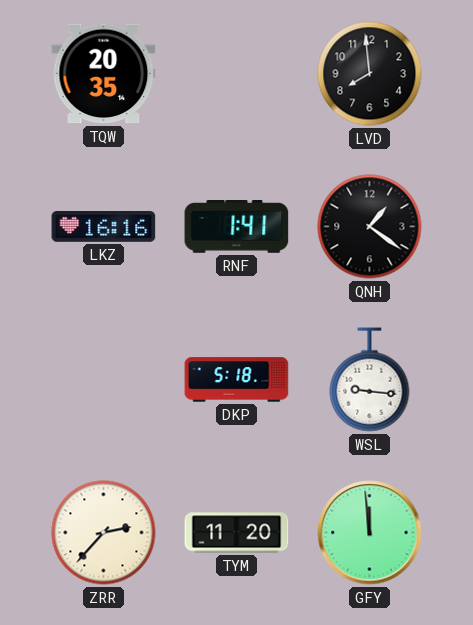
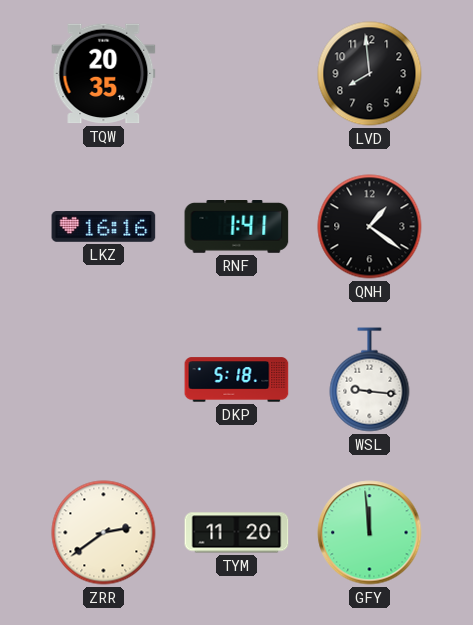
ZRR: 2:37 -> 2:39 (104, 533)
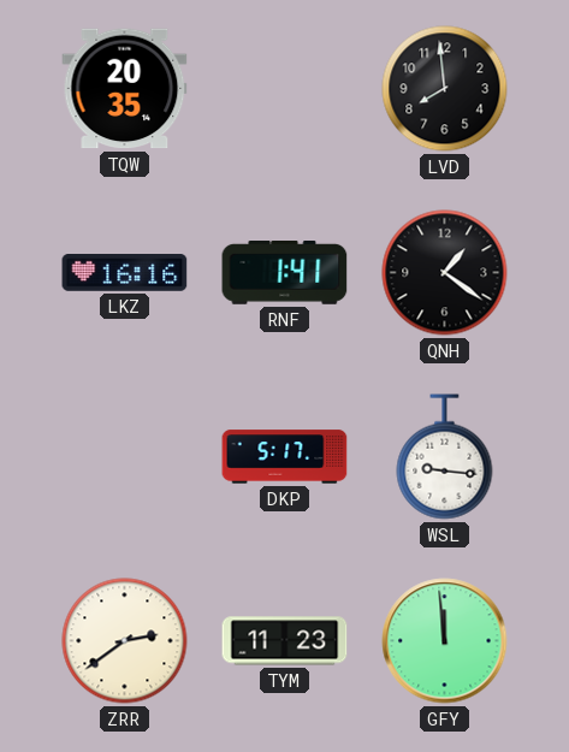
DKP: 5:18 -> 5:17 (285, 457)
TYM: 11:20 -> 11:23 (285, 641)
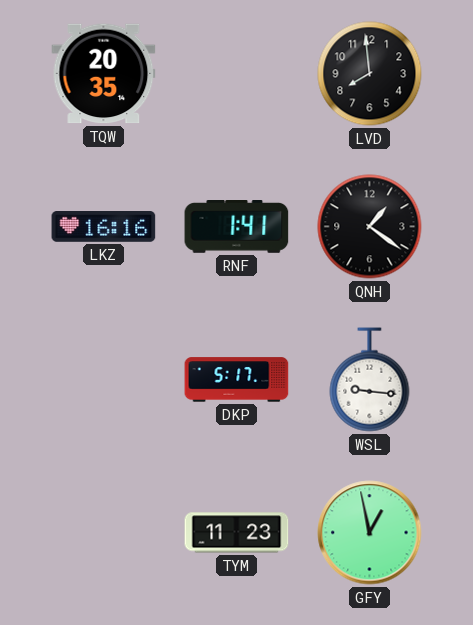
ZRR: 2:39 -> none (125, 641)
GFY: 11:59 -> 12:58 (370, 533)
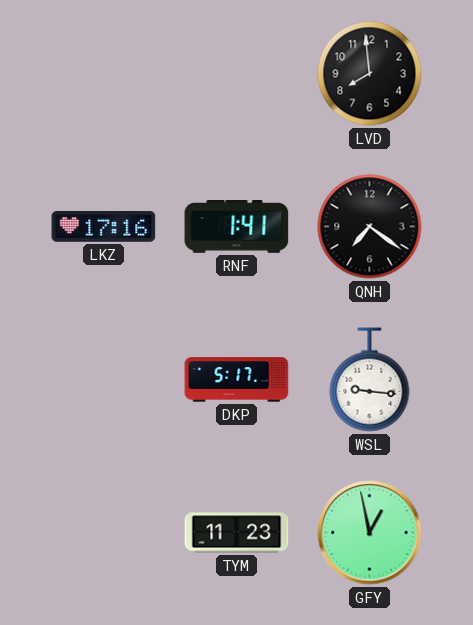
TQW: 20:35 -> none (104, 74)
LKZ: 16:16 -> 17:16 (104, 227)
QNH: 1:21 -> 7:21 (370, 227)
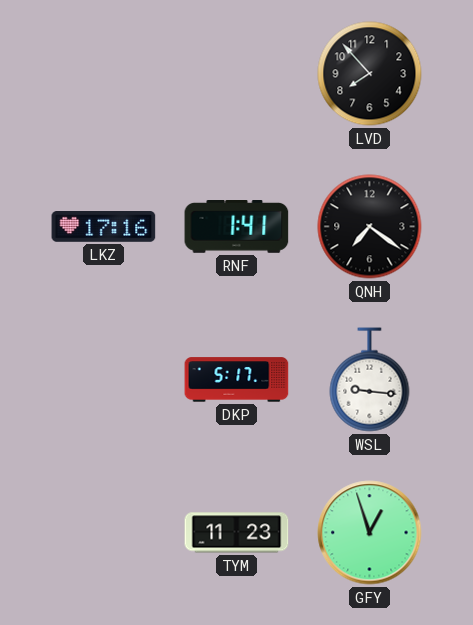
LVD: 7:59 -> 7:53 (370, 74)
GFY: 12:58 -> 12:57 (370, 533)
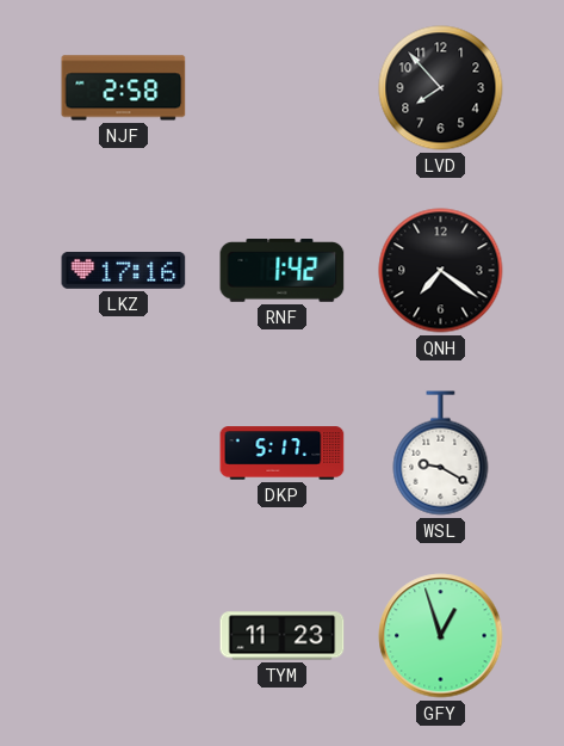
NJF: none -> 2:58 (124, 88)
RNF: 1:41 -> 1:42 (283, 271)
WSL: 9:16 -> 9:20 (441, 454)
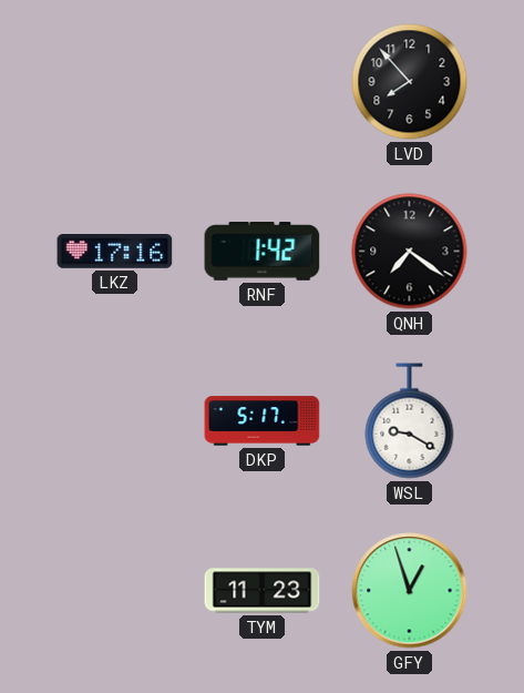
NJF: 2:58 -> none (124, 88)
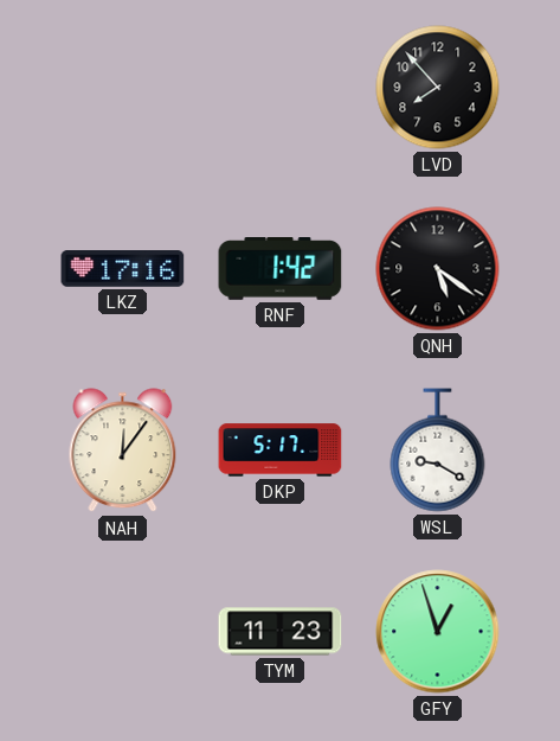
QNH: 7:21 -> 5:21 (438, 269)
NAH: none -> 12:06 (123, 451)
